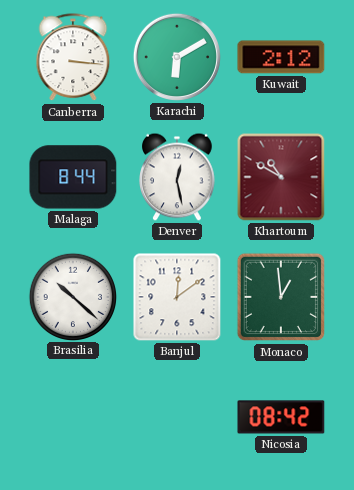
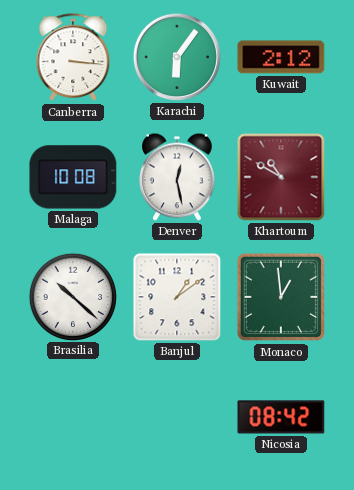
Karachi: 6:10 -> 6:06 (177, 57)
Malaga: 8:44 -> 10:08 (73, 177)
Banjul: 12:09 -> 1:09 (177, 297)
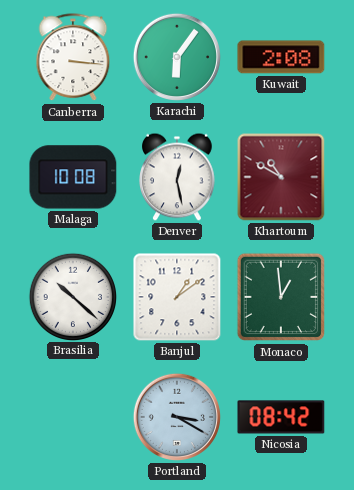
Kuwait: 2:12 -> 2:08 (281, 57)
Portland: none -> 3:20 (177, 417)
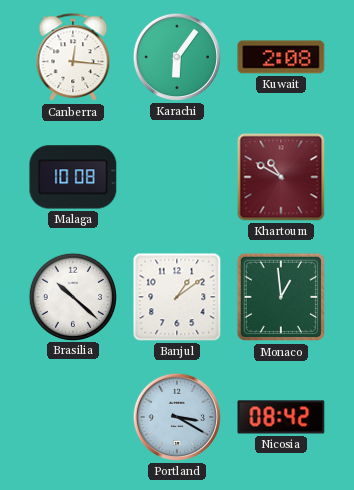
Canberra: 3:16 -> 12:16 (73, 58)
Denver: 12:28 -> none (178, 177)
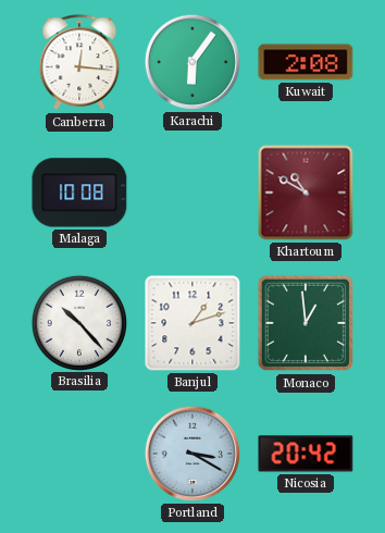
Brasilia: 10:22 -> 10:23 (78, 322)
Banjul: 1:09 -> 1:12 (192, 323)
Nicosia: 08:42 -> 20:42 (306, 454)
